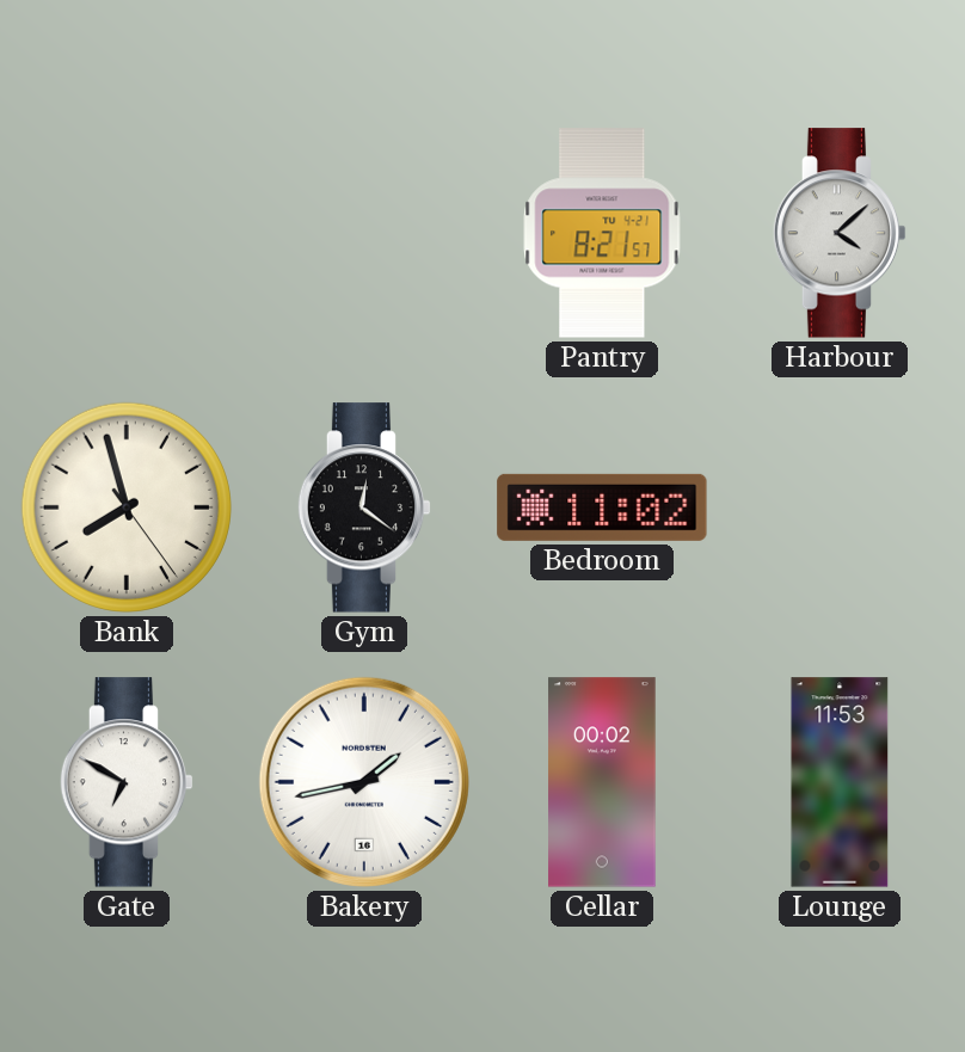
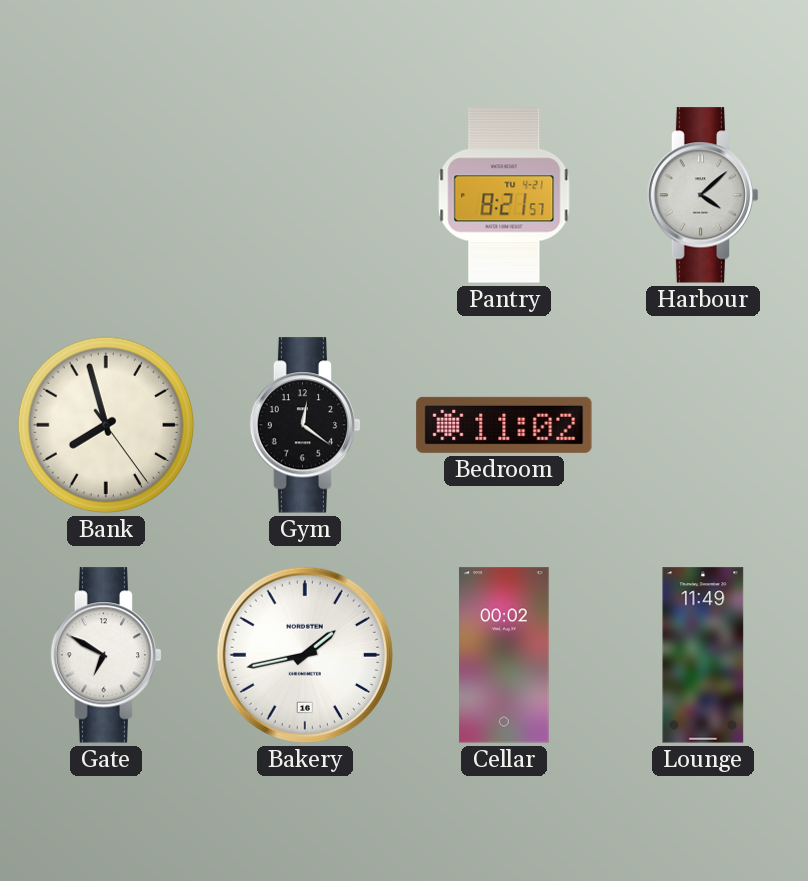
Lounge: 11:53 -> 11:49 (703, 655)
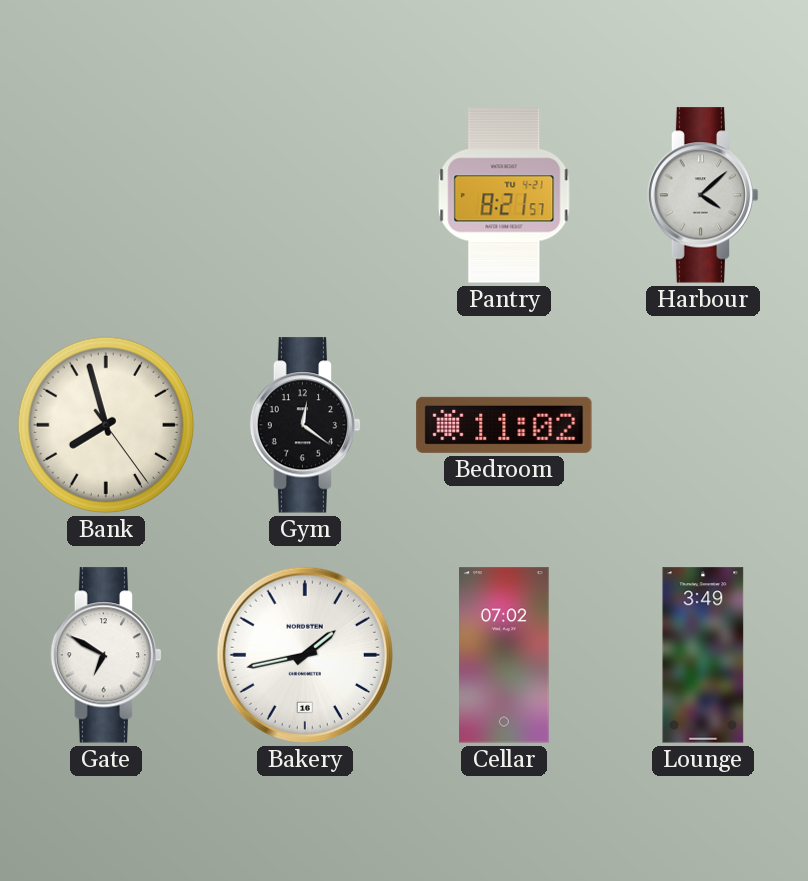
Cellar: 00:02 -> 07:02 (504, 655)
Lounge: 11:49 -> 3:49 (703, 655)
